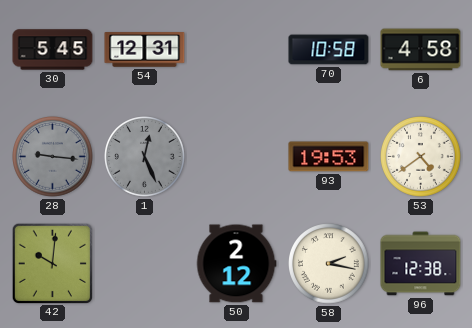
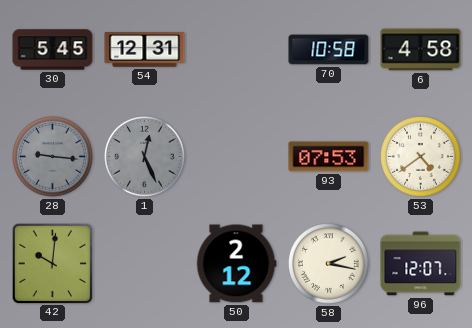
93: 19:53 -> 07:53 (329, 157)
96: 12:38 -> 12:07 (421, 264)
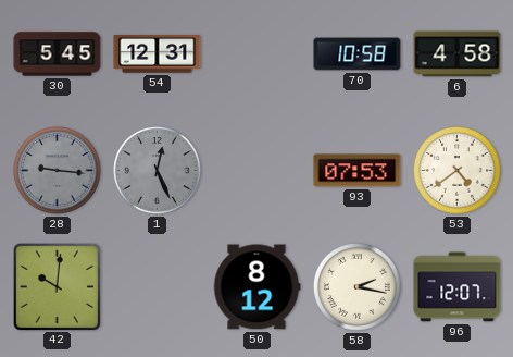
50: 2:12 -> 8:12 (256, 287)
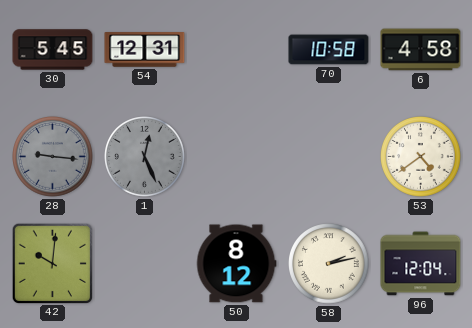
93: 07:53 -> none (358, 171)
58: 2:17 -> 2:13 (329, 264)
96: 12:07 -> 12:04 (421, 264)
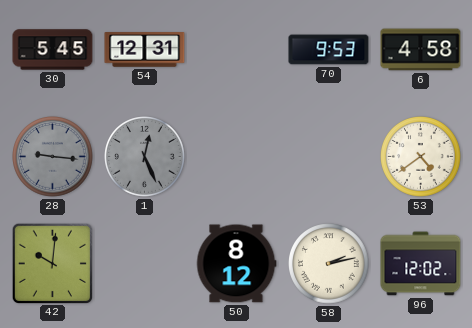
70: 10:58 -> 9:53 (329, 50)
96: 12:04 -> 12:02 (421, 264)
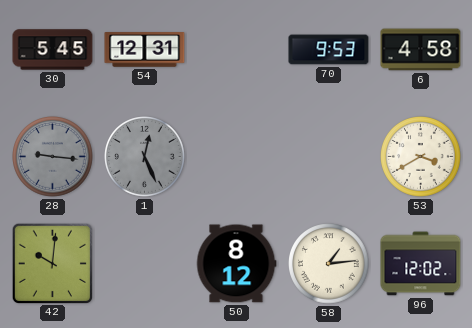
53: 4:39 -> 3:40 (421, 157)
58: 2:13 -> 1:14 (329, 264)
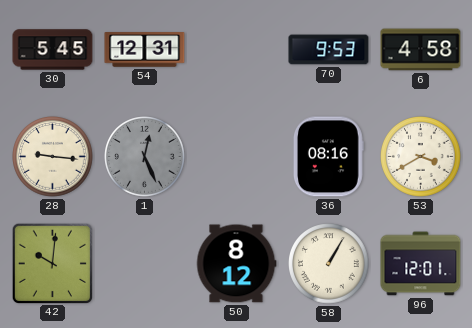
28 dial: grey -> cream (53, 157)
36: none -> 08:16 (329, 157)
58: 1:14 -> 1:05 (329, 264)
96: 12:02 -> 12:01 (421, 264)
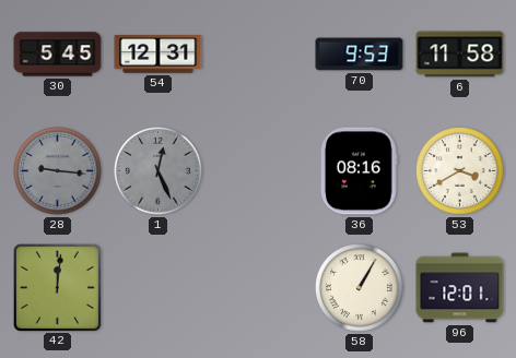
6: 4:58 -> 11:58 (460, 55)
28 dial: cream -> grey (58, 171)
42: 10:01 -> 12:01 (57, 287)
50: 8:12 -> none (236, 264)
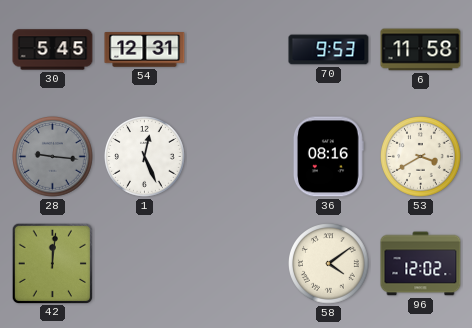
1 dial: grey -> white (145, 157)
58: 1:05 -> 4:09 (329, 264)
96: 12:01 -> 12:02 (421, 264)
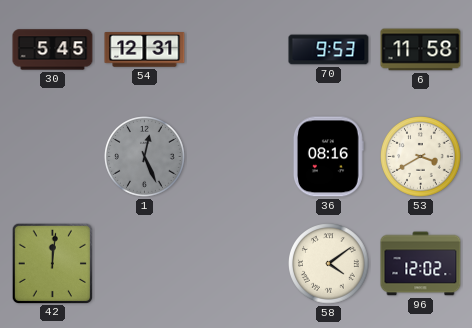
28: 9:16 -> none (53, 157)
1 dial: white -> grey (145, 157)
